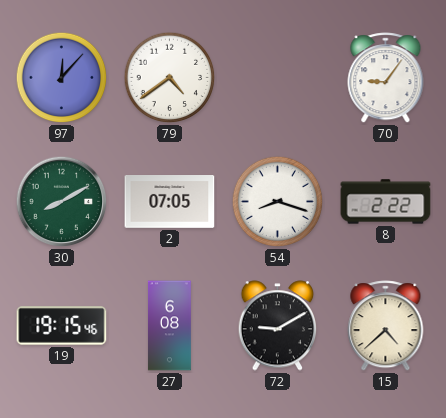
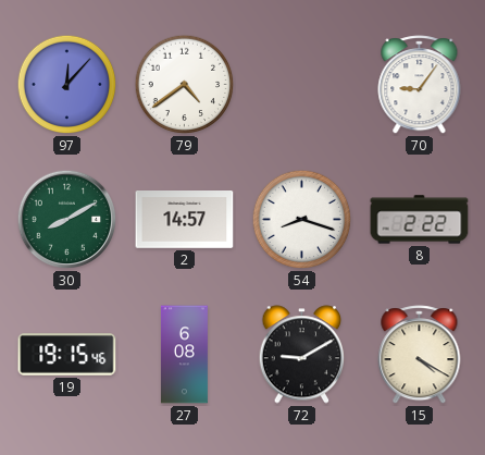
2: 07:05 -> 14:57 (185, 220)
15: 4:38 -> 4:20 (420, 355)
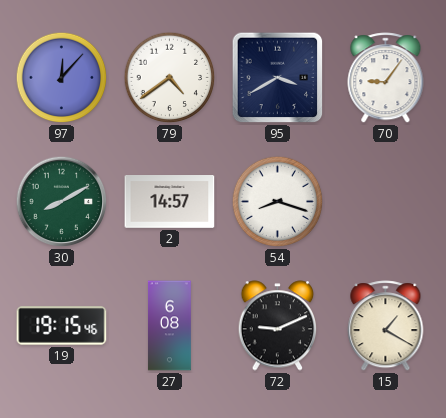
95: none -> 3:40 (278, 78)
8: 2:22 -> none (420, 220)
72: 9:10 -> 9:11 (278, 326)
15: 4:20 -> 1:20 (386, 326)
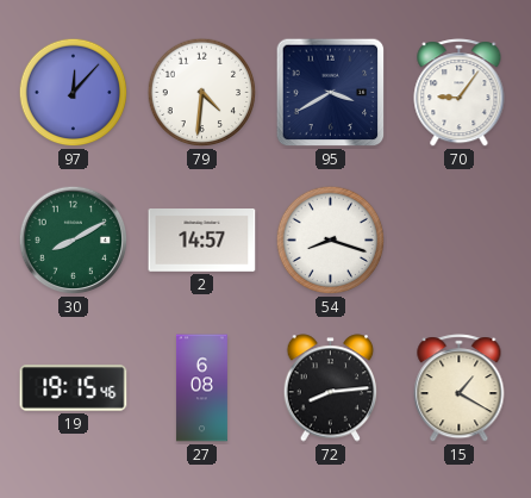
79: 4:39 -> 4:31 (202, 93)
72: 9:11 -> 8:14 (331, 388)
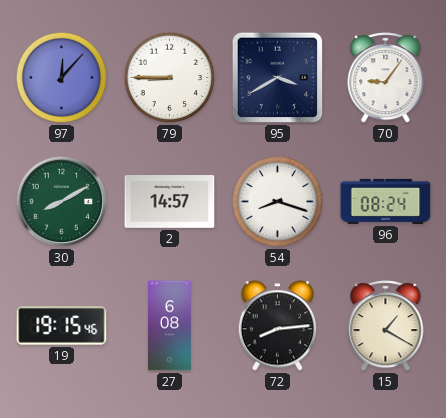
79: 4:31 -> 8:45 (170, 78)
96: none -> 08:24 (386, 201)
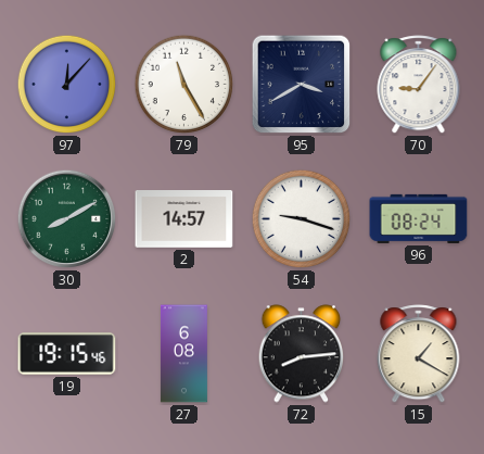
79: 8:45 -> 11:25 (184, 85)
54: 8:18 -> 9:18 (302, 219)
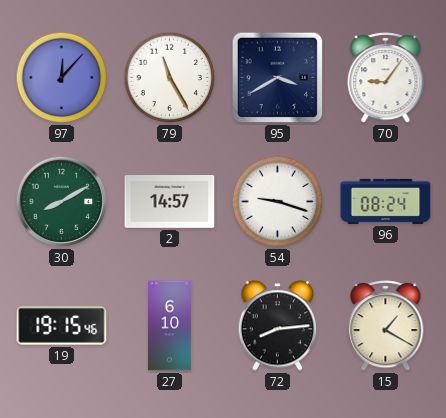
27: 6:08 -> 6:10 (169, 326)
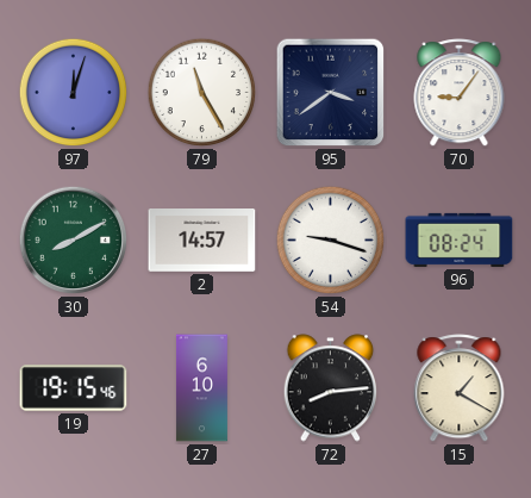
97: 12:07 -> 12:03 (74, 93)
95: 3:40 -> 3:39 (331, 93)
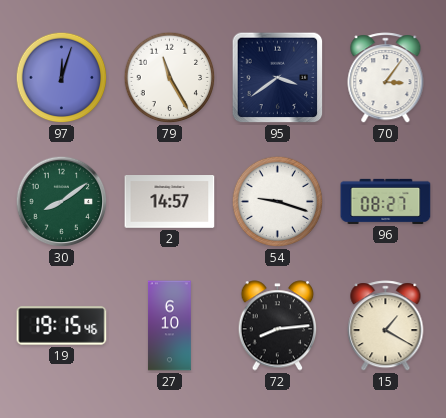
70: 9:06 -> 3:06 (386, 78)
30: 8:10 -> 8:09 (62, 202)
96: 08:24 -> 08:27 (386, 201)
